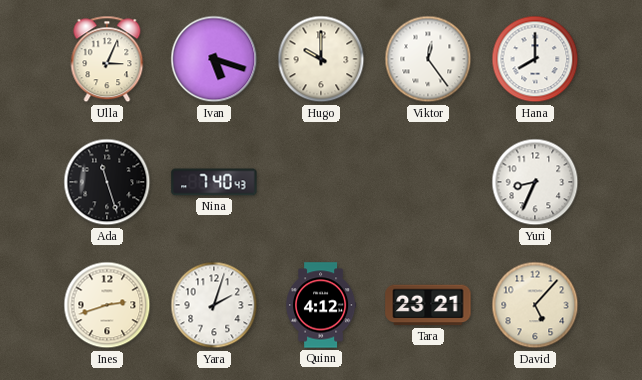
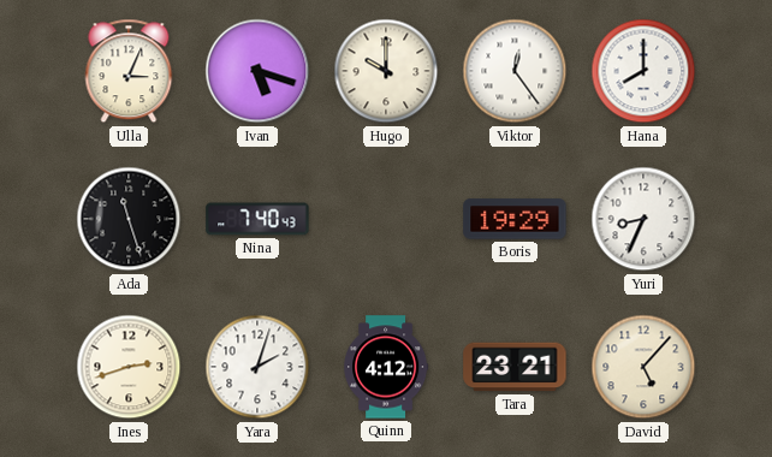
Boris: none -> 19:29 (515, 219)
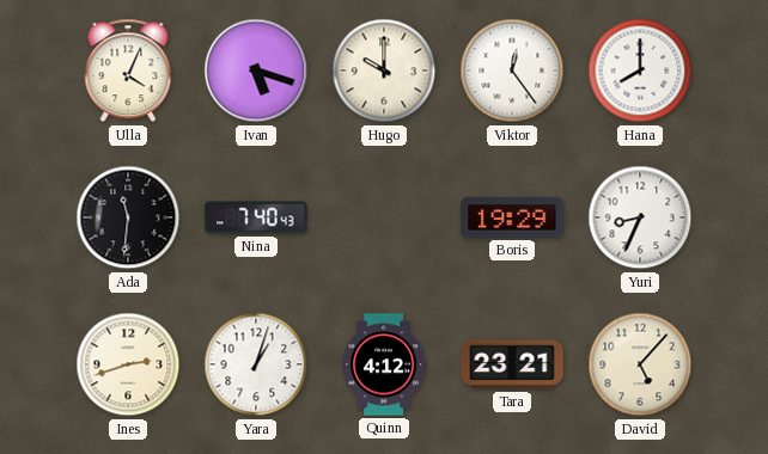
Ulla: 3:04 -> 4:04 (128, 70)
Ada: 11:27 -> 11:31 (128, 217)
Yara: 2:03 -> 1:03 (256, 364)
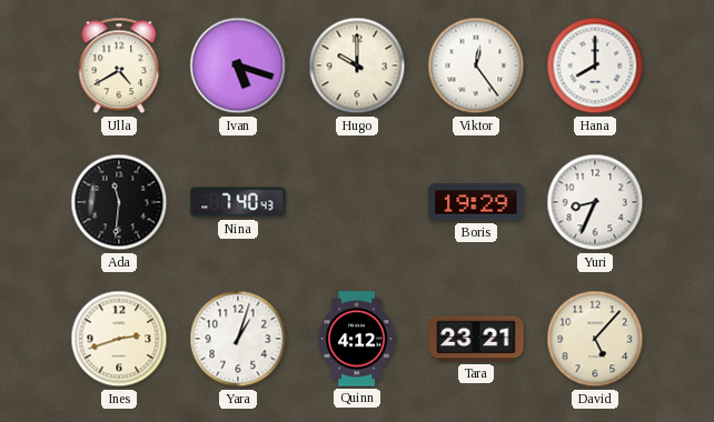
Ulla: 4:04 -> 4:40 (119, 66)
